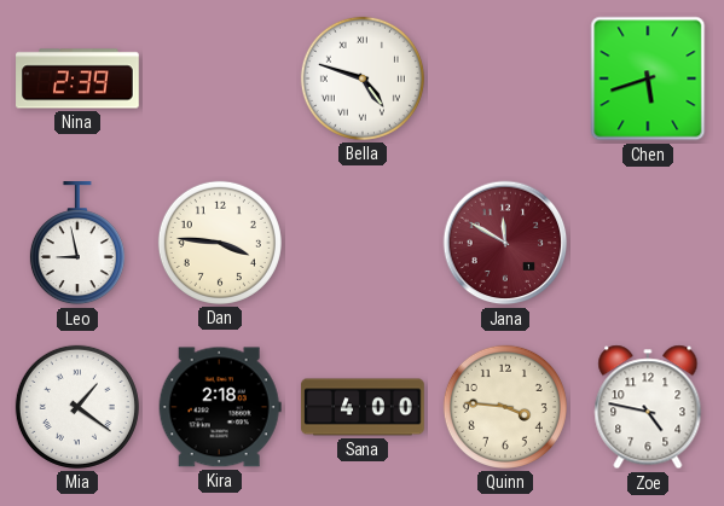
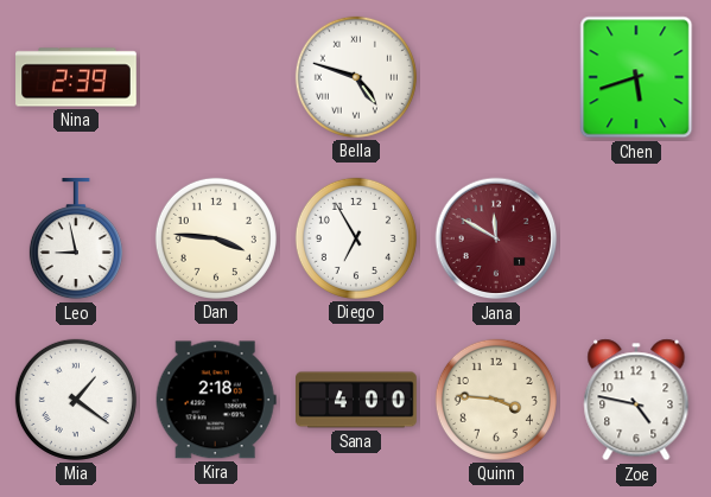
Diego: none -> 6:55 (356, 238)
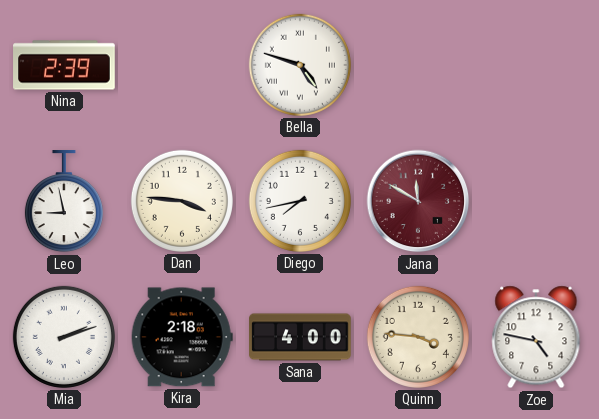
Chen: 5:42 -> none (636, 77)
Diego: 6:55 -> 7:43 (300, 201)
Mia: 1:21 -> 2:12 (64, 337)
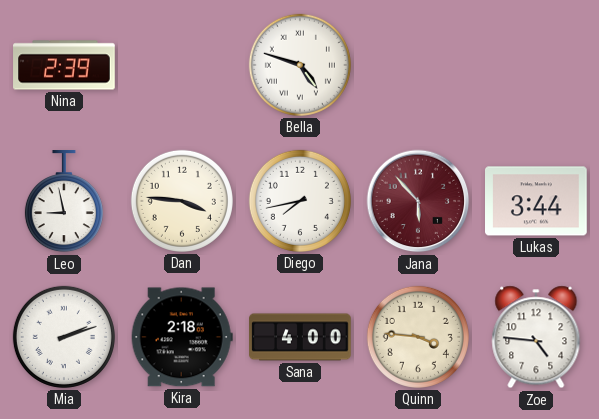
Jana: 11:50 -> 5:53 (418, 201)
Lukas: none -> 3:44 (537, 201)
Zoe: 4:47 -> 4:46 (536, 337)
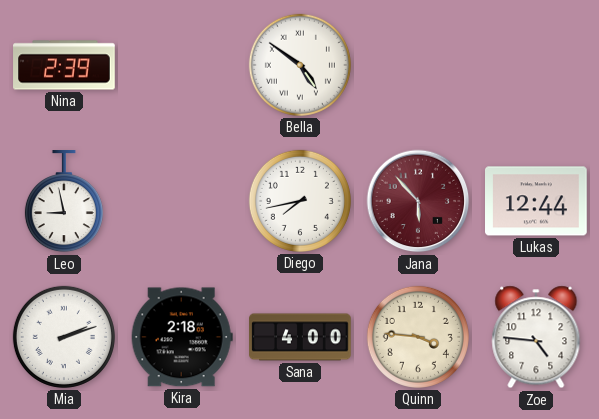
Bella: 4:48 -> 4:51 (300, 65)
Dan: 3:46 -> none (182, 201)
Lukas: 3:44 -> 12:44 (537, 201)
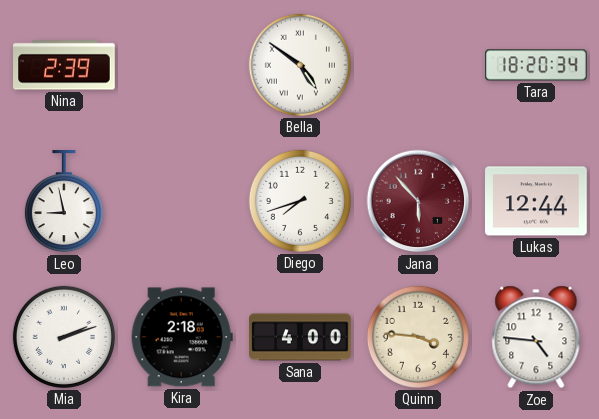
Tara: none -> 18:20 (536, 65)
Diego: 7:43 -> 7:42 (300, 201)
